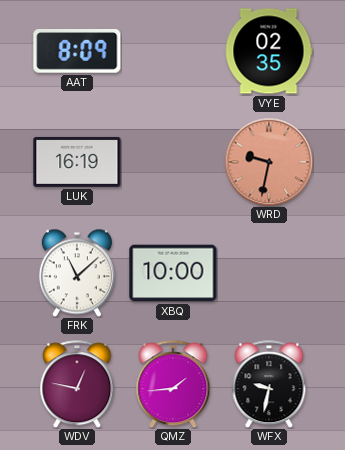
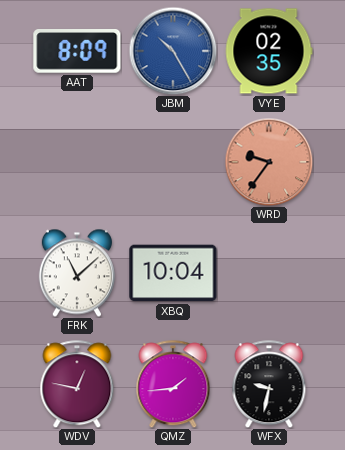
JBM: none -> 10:25 (173, 51)
LUK: 16:19 -> none (77, 162)
WRD: 9:32 -> 9:36 (269, 162)
XBQ: 10:00 -> 10:04 (173, 273)
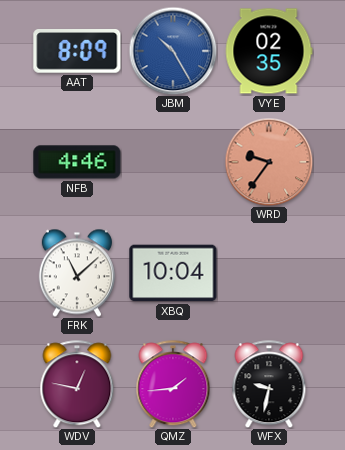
NFB: none -> 4:46 (77, 162)
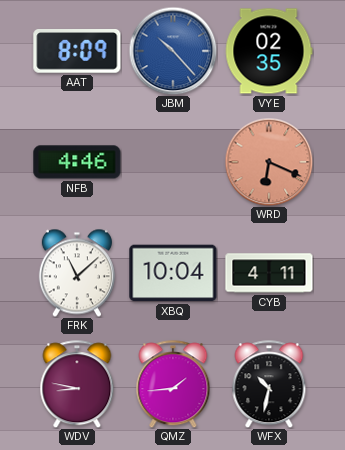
JBM: 10:25 -> 10:23 (173, 51)
WRD: 9:36 -> 6:19 (269, 162)
CYB: none -> 4:11 (269, 273)
WDV: 12:47 -> 8:47 (77, 384)
WFX: 9:32 -> 10:32 (269, 384)
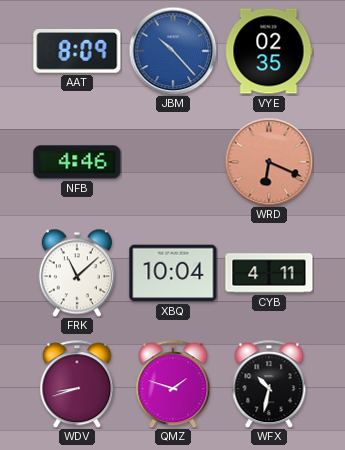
WDV: 8:47 -> 8:42 (77, 384)
QMZ: 1:44 -> 1:48 (173, 384)
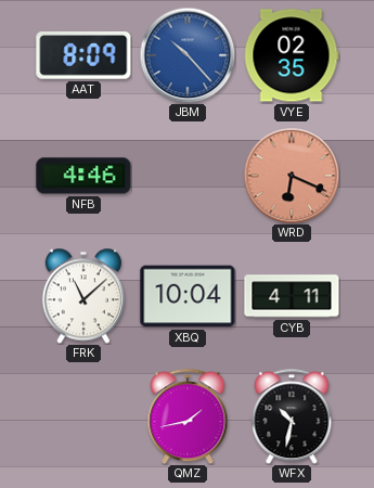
WDV: 8:42 -> none (77, 384)
QMZ: 1:48 -> 1:43 (188, 416)
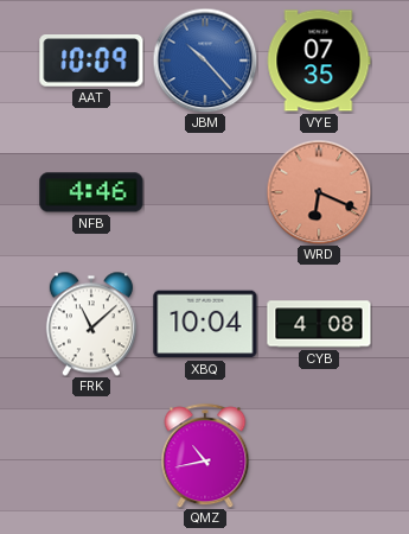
AAT: 8:09 -> 10:09 (91, 62)
VYE: 02:35 -> 07:35 (319, 61)
CYB: 4:11 -> 4:08 (319, 324)
QMZ: 1:43 -> 10:43 (205, 456)
WFX: 10:32 -> none (292, 416)
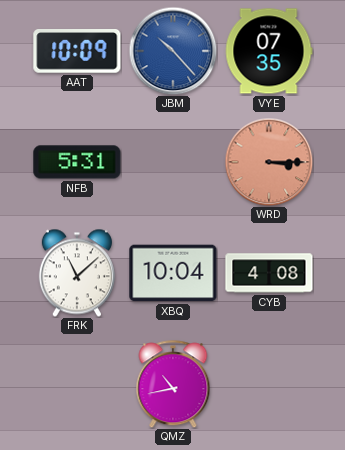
NFB: 4:46 -> 5:31 (77, 162)
WRD: 6:19 -> 3:15 (269, 162)
